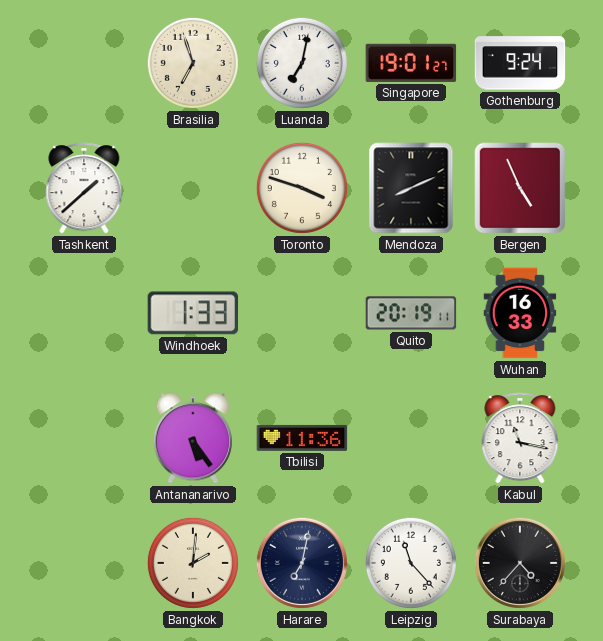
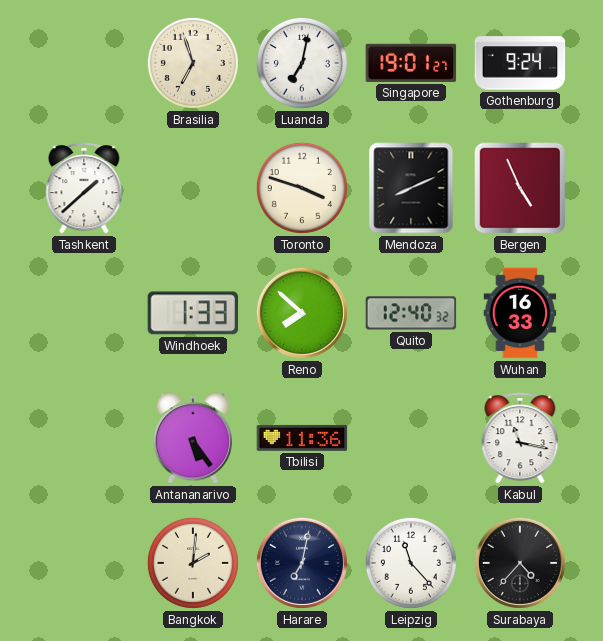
Reno: none -> 7:52 (302, 313)
Quito: 20:19 -> 12:40 (411, 313)
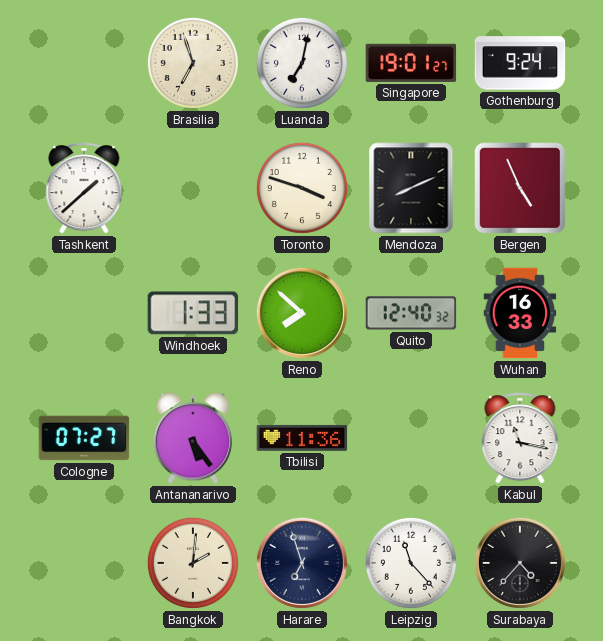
Cologne: none -> 07:27 (84, 438)
Harare: 7:02 -> 6:57 (302, 563)
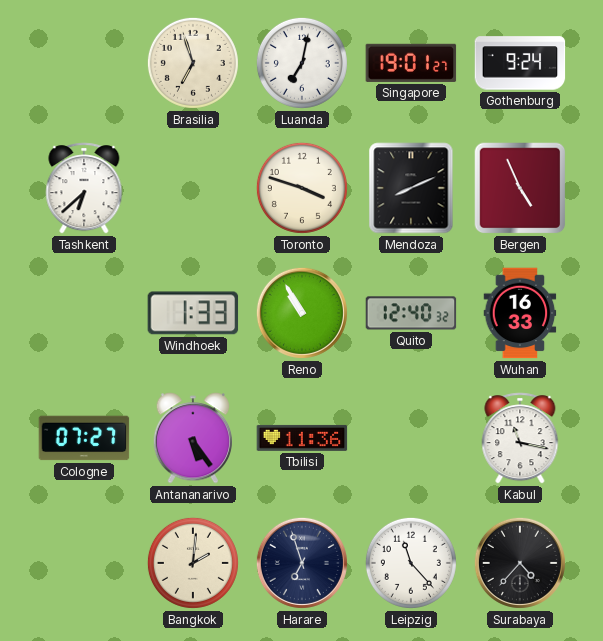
Tashkent: 1:38 -> 6:38 (84, 188)
Reno: 7:52 -> 10:55 (302, 313)
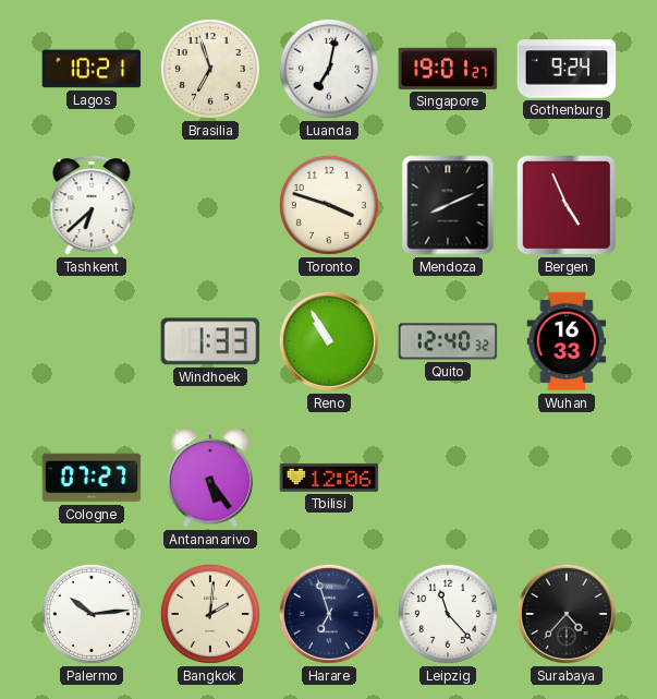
Lagos: none -> 10:21 (92, 69)
Tbilisi: 11:36 -> 12:06 (329, 478)
Kabul: 11:17 -> none (520, 438)
Palermo: none -> 10:14 (92, 614)
